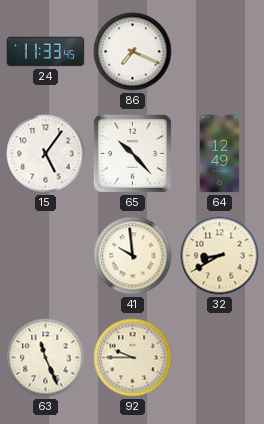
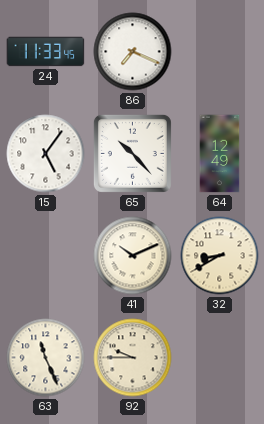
41: 9:59 -> 10:11 (133, 256)
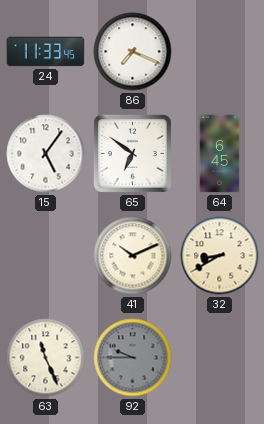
65: 10:23 -> 6:51 (132, 153)
64: 12:49 -> 6:45 (220, 154)
92 dial: cream -> grey (133, 358)
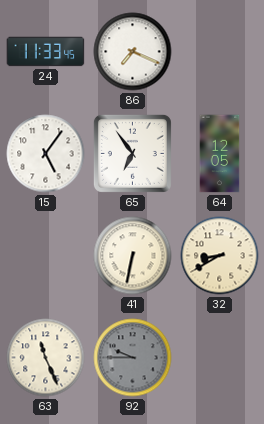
65: 6:51 -> 6:54 (132, 153)
64: 6:45 -> 12:05 (220, 154)
41: 10:11 -> 6:32 (133, 256)
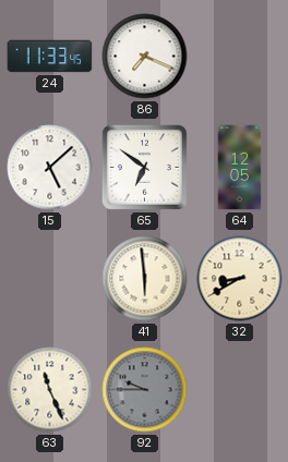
15: 5:06 -> 5:08 (50, 168)
65: 6:54 -> 6:51 (144, 167)
41: 6:32 -> 5:59 (145, 279)
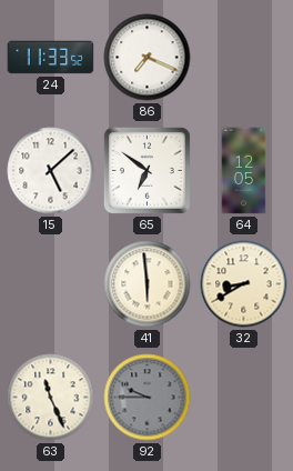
24: 11:33:45 -> 11:33:52 (51, 58)
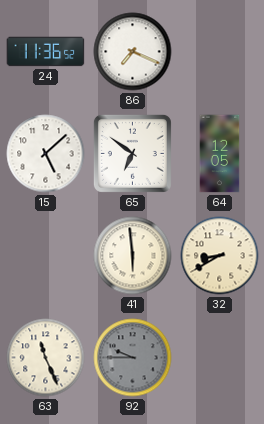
24: 11:33 -> 11:36 (46, 52)
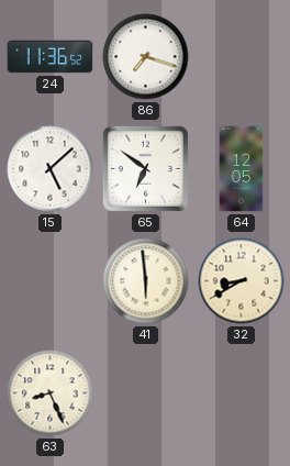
86: 7:19 -> 7:18 (146, 57)
63: 11:26 -> 8:26 (51, 393)
92: 9:45 -> none (133, 358)
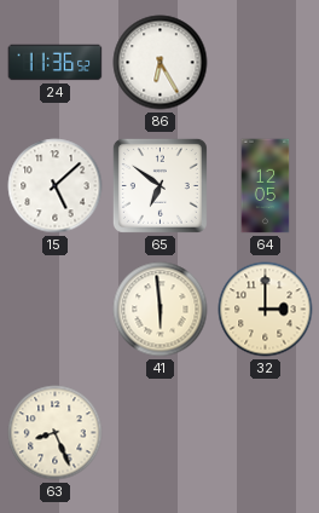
86: 7:18 -> 6:25 (161, 63)
32: 8:40 -> 3:00 (266, 310)
